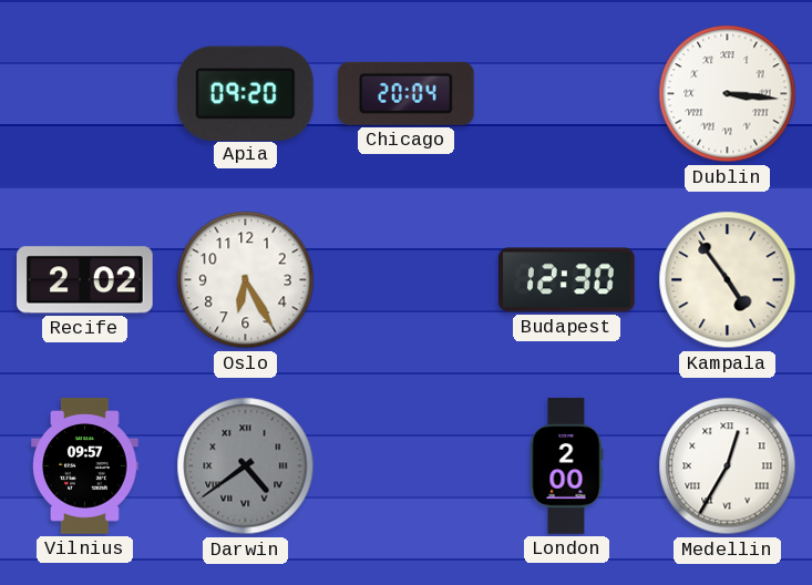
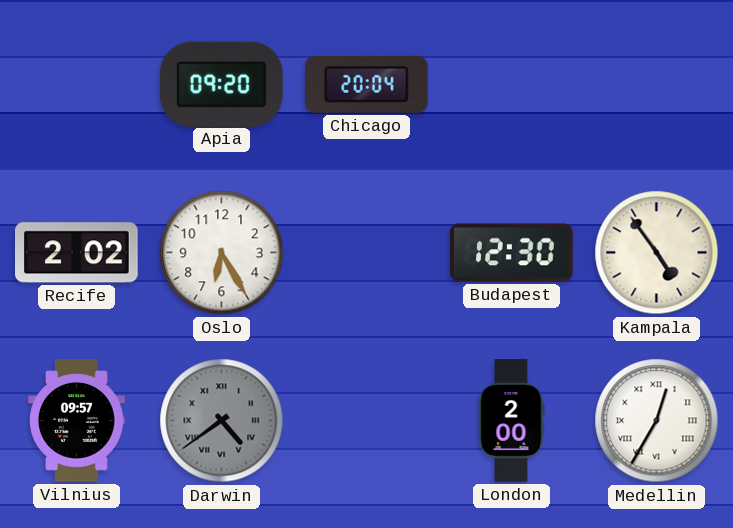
Dublin: 3:16 -> none (728, 94)
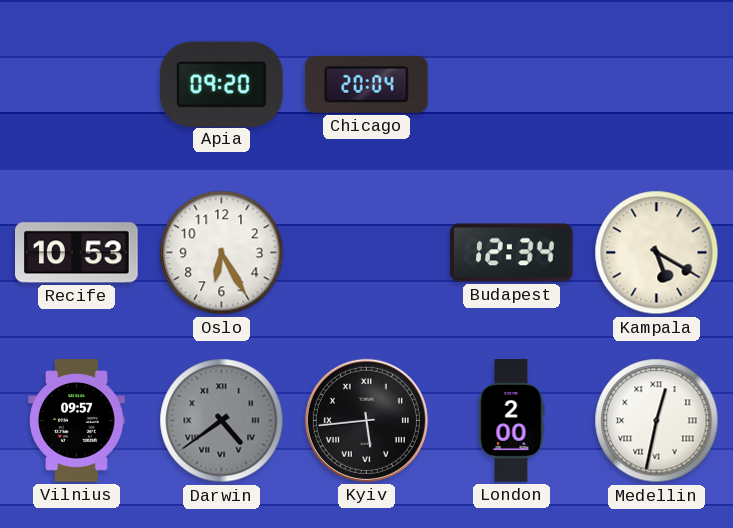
Recife: 2:02 -> 10:53 (77, 253)
Budapest: 12:30 -> 12:34 (512, 253)
Kampala: 4:54 -> 5:20 (657, 253)
Kyiv: none -> 5:44 (366, 420)
Medellin: 12:35 -> 12:32 (657, 421)
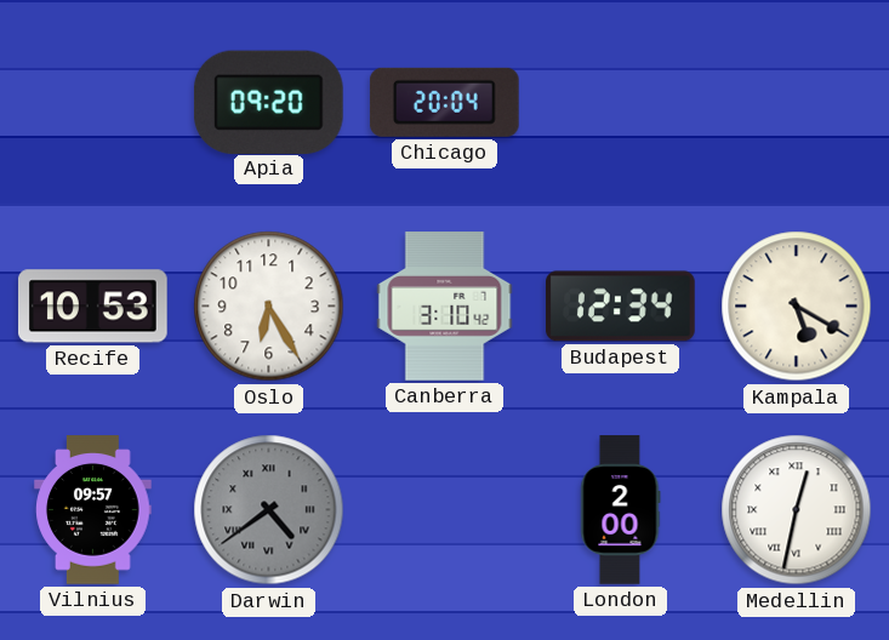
Canberra: none -> 3:10 (445, 307)
Kyiv: 5:44 -> none (366, 420)
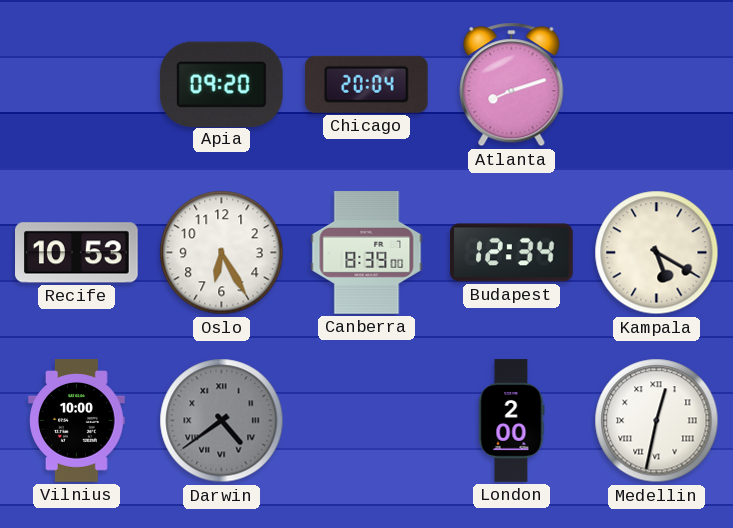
Atlanta: none -> 8:12 (512, 85)
Canberra: 3:10 -> 8:39 (367, 253)
Vilnius: 09:57 -> 10:00 (77, 421)
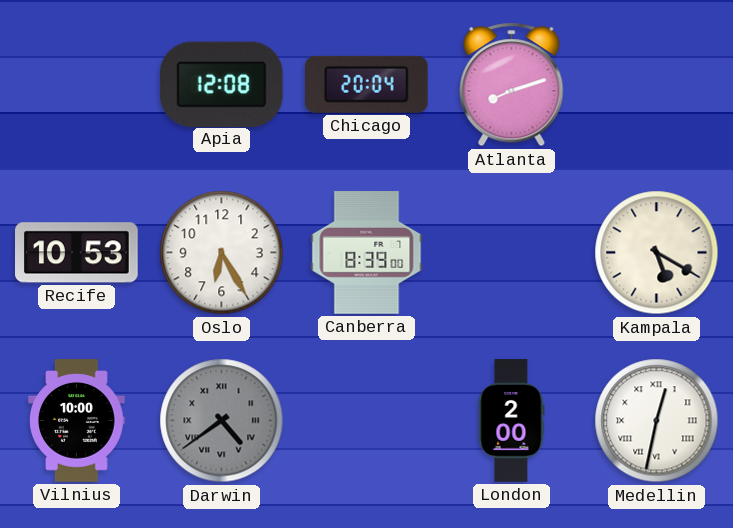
Apia: 09:20 -> 12:08 (221, 84)
Budapest: 12:34 -> none (512, 253)
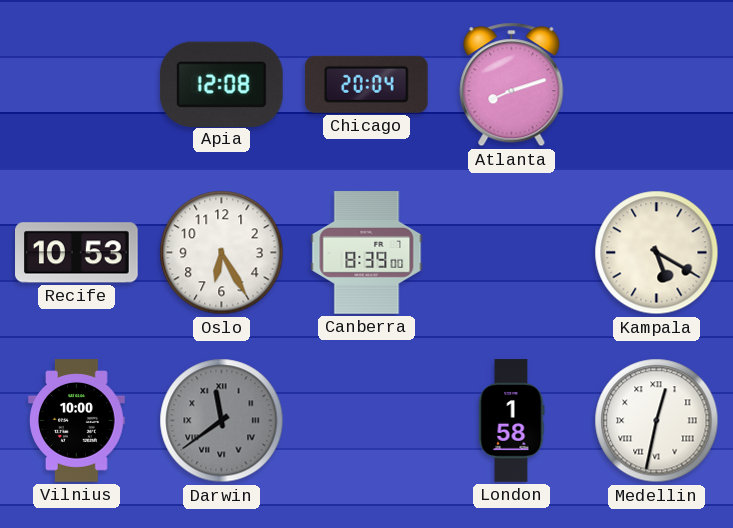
Darwin: 4:39 -> 11:39 (222, 421)
London: 2:00 -> 1:58 (511, 421)
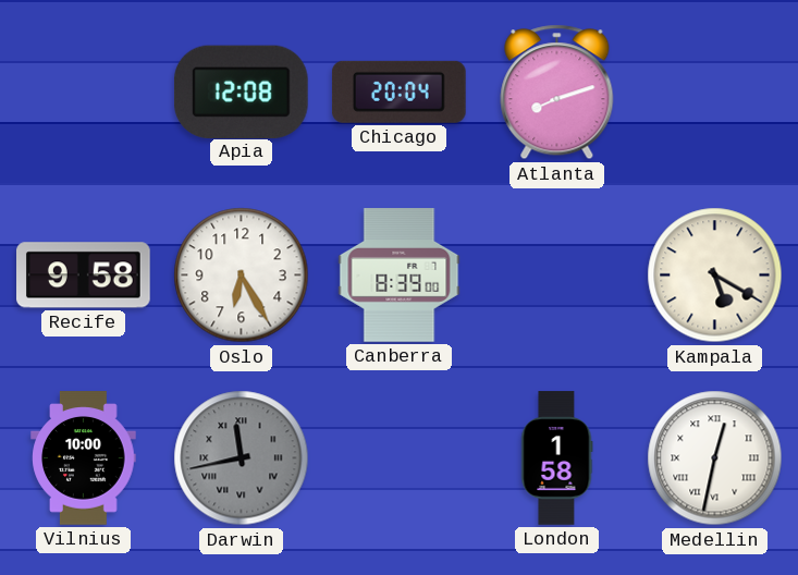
Recife: 10:53 -> 9:58 (84, 276)
Darwin: 11:39 -> 11:43 (242, 458)
